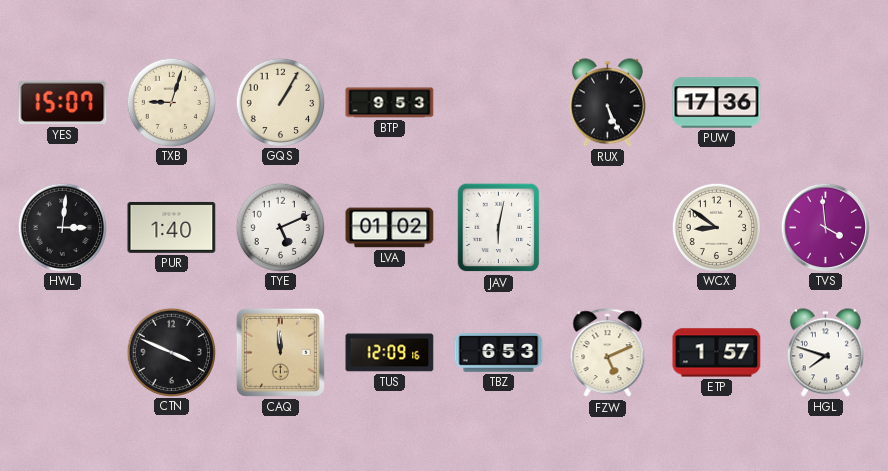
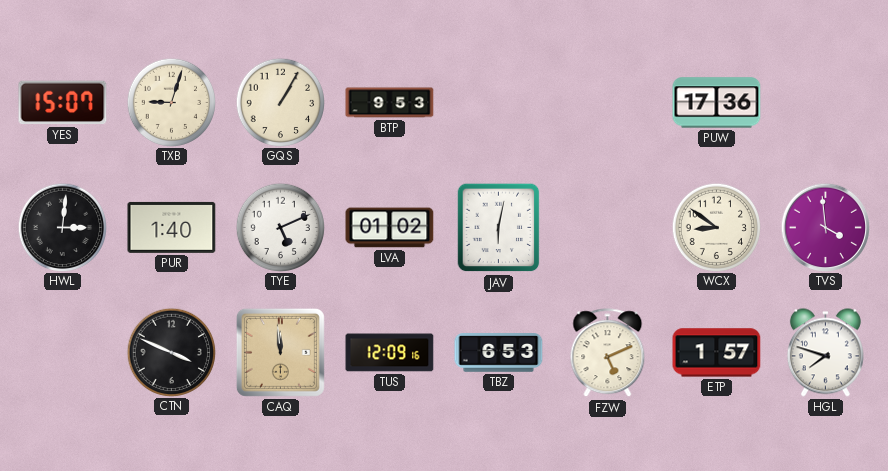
RUX: 5:26 -> none (607, 103)
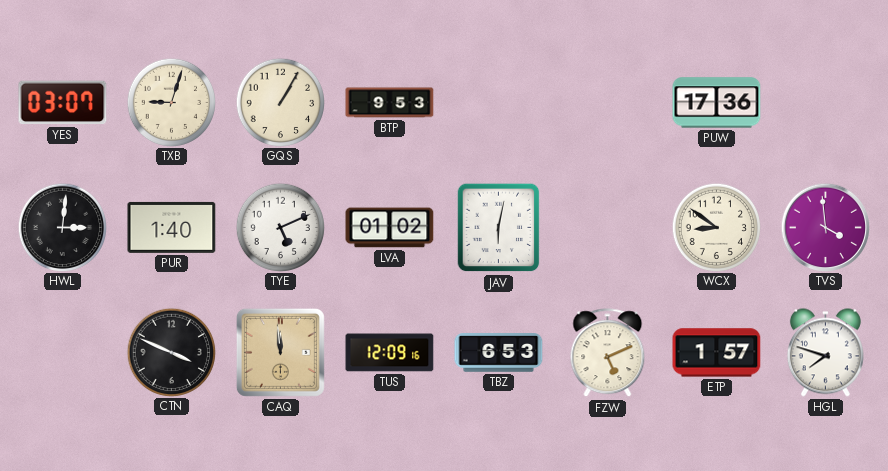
YES: 15:07 -> 03:07 (63, 103)
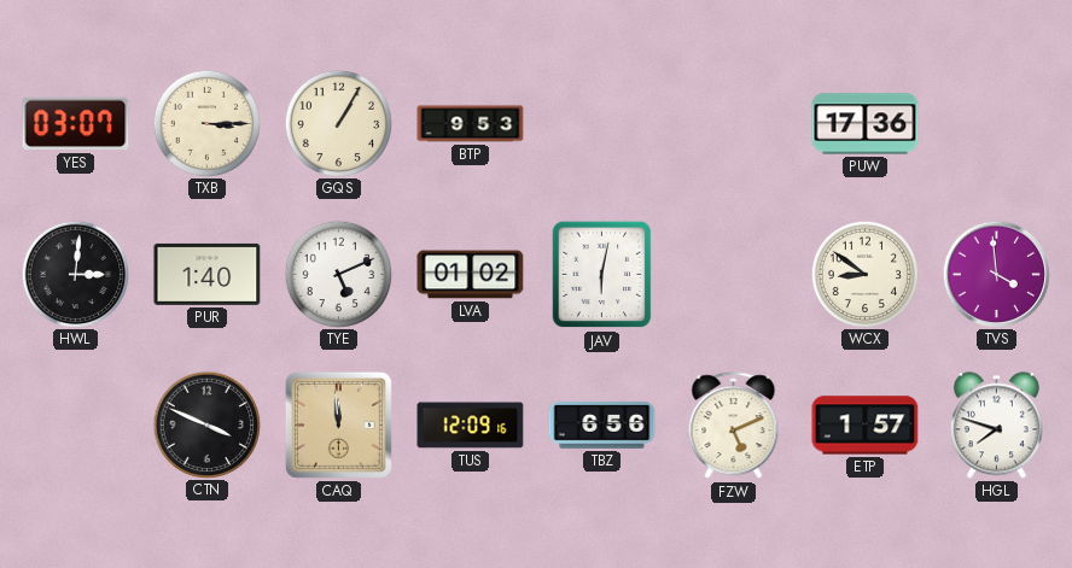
TXB: 9:03 -> 3:15 (206, 123)
TBZ: 6:53 -> 6:56 (602, 426)
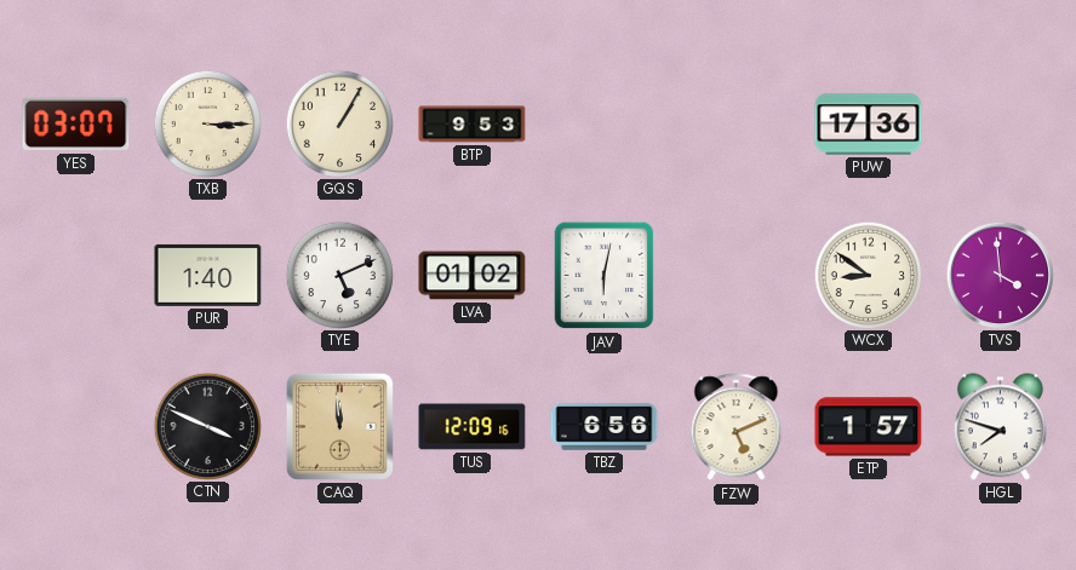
HWL: 3:01 -> none (75, 274)
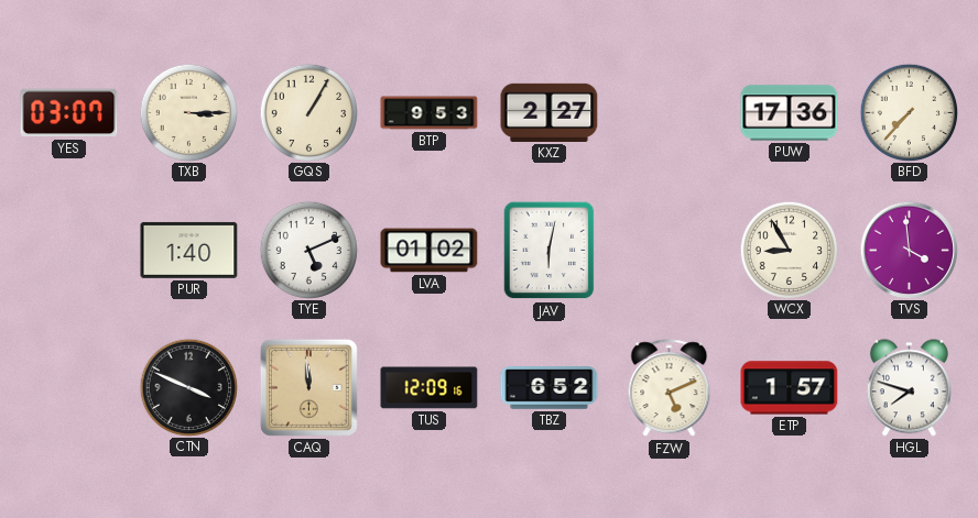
KXZ: none -> 2:27 (550, 112)
BFD: none -> 7:37 (909, 112)
WCX: 8:51 -> 8:55 (789, 250)
TBZ: 6:56 -> 6:52 (550, 388)
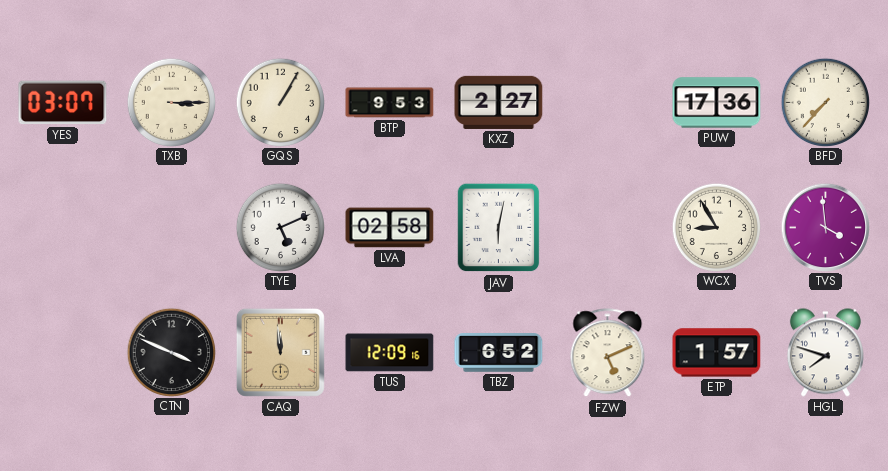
PUR: 1:40 -> none (189, 250)
LVA: 01:02 -> 02:58 (390, 228)
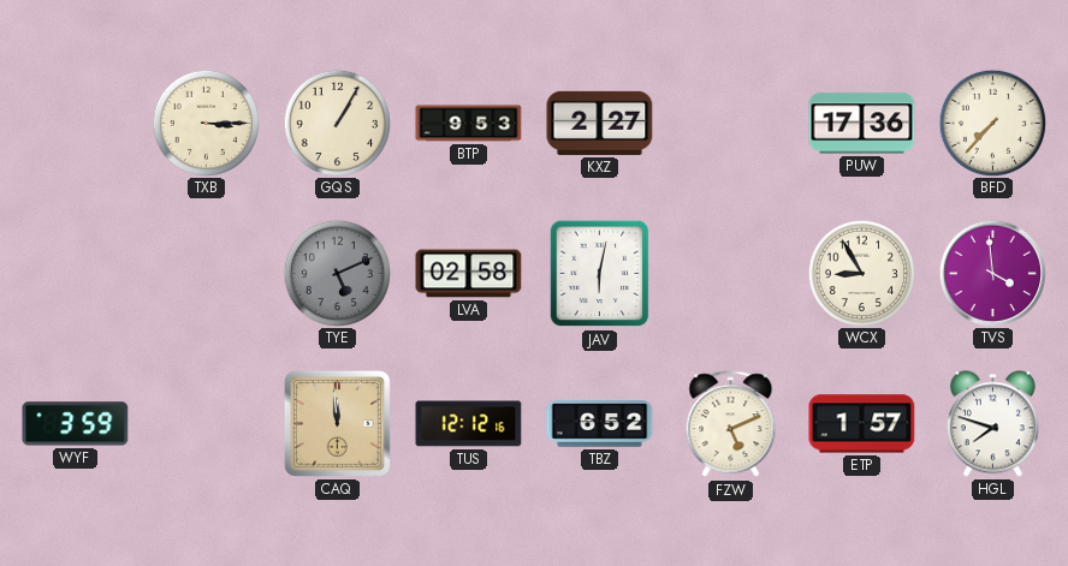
YES: 03:07 -> none (63, 103)
TYE dial: white -> grey (337, 273)
WYF: none -> 3:59 (76, 424)
CTN: 3:49 -> none (171, 352)
TUS: 12:09 -> 12:12 (469, 424)
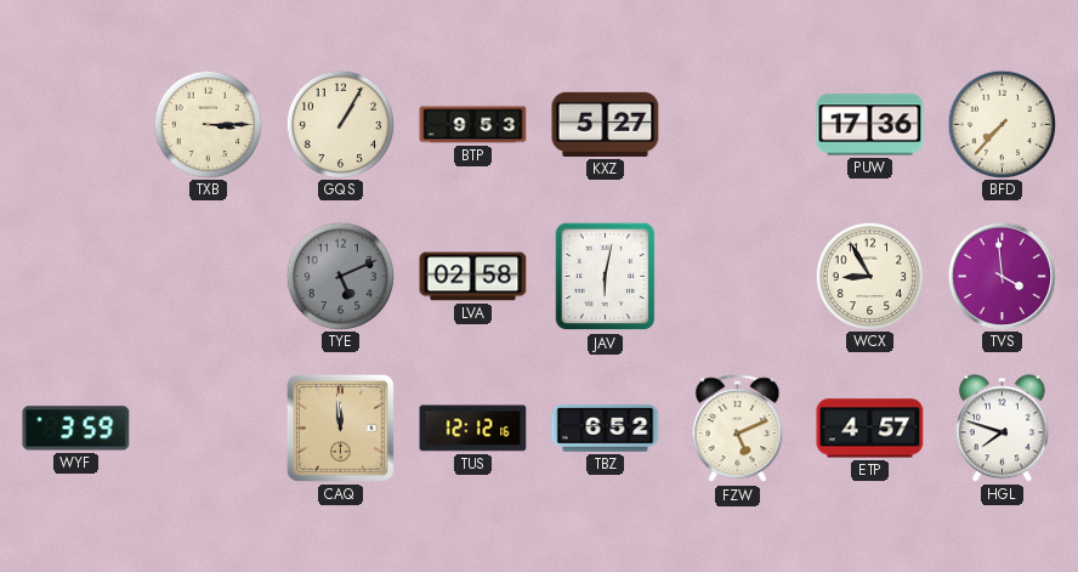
KXZ: 2:27 -> 5:27 (606, 124)
ETP: 1:57 -> 4:57 (870, 429)
